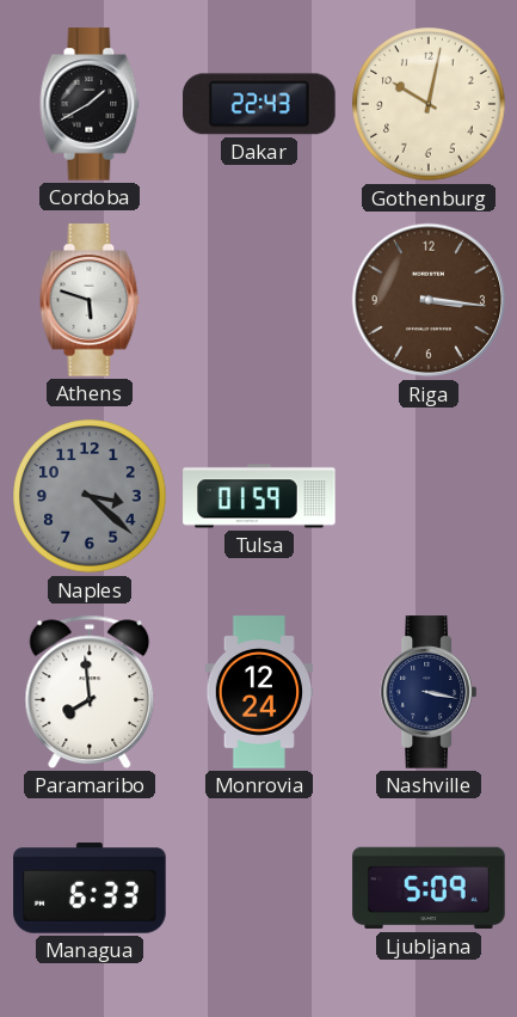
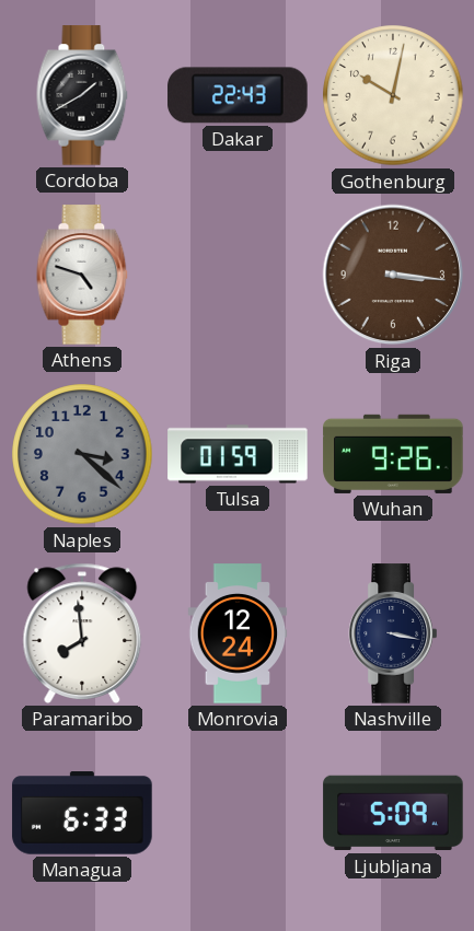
Athens: 5:48 -> 4:48 (82, 275)
Wuhan: none -> 9:26 (393, 454)
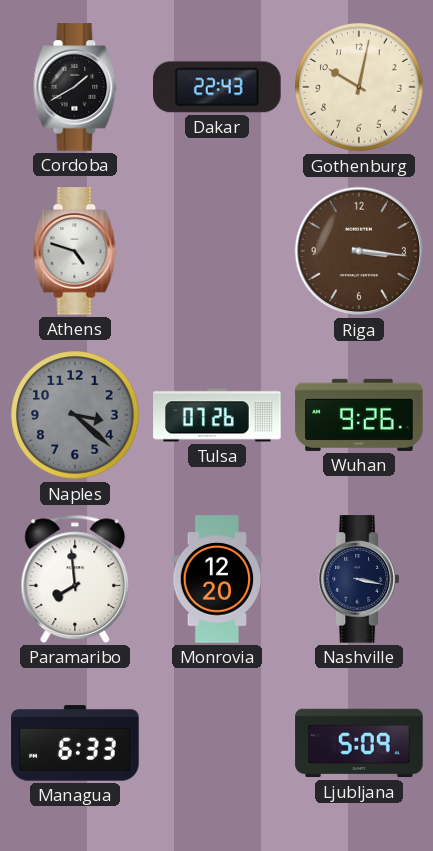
Tulsa: 01:59 -> 07:26 (217, 415)
Monrovia: 12:24 -> 12:20 (217, 579)
